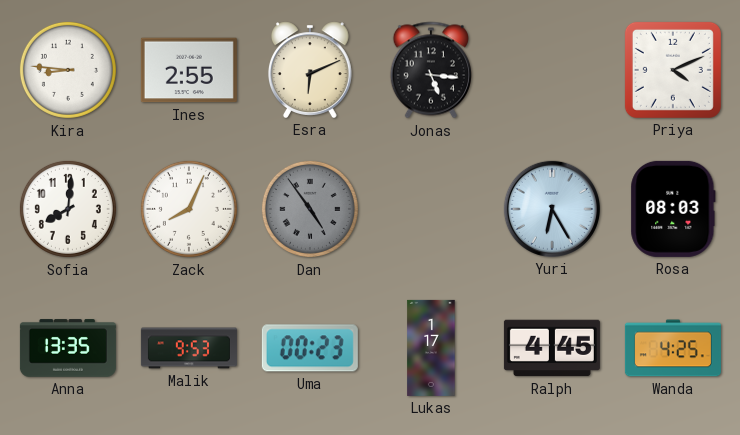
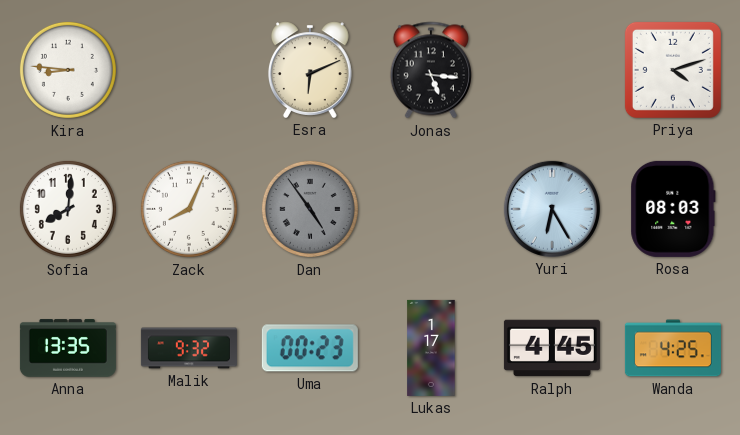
Ines: 2:55 -> none (189, 70)
Priya: 4:11 -> 4:12 (673, 70)
Malik: 9:53 -> 9:32 (189, 348)
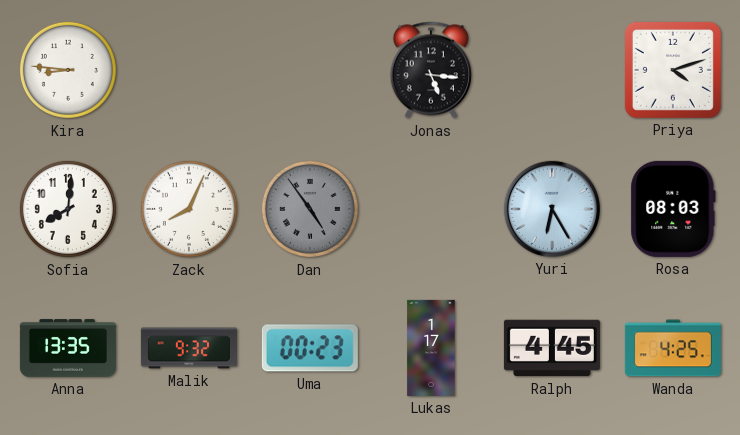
Esra: 6:11 -> none (310, 70)
